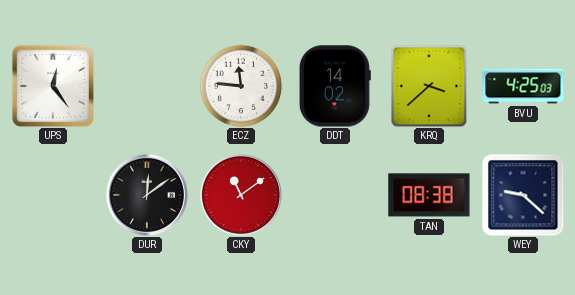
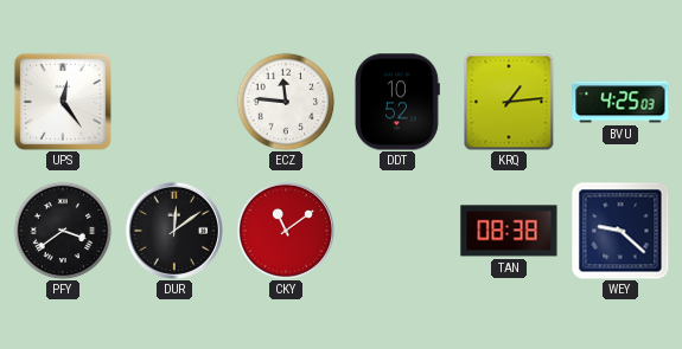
DDT: 14:02 -> 10:52 (397, 102)
KRQ: 3:38 -> 1:14 (509, 102)
PFY: none -> 3:39 (63, 231)
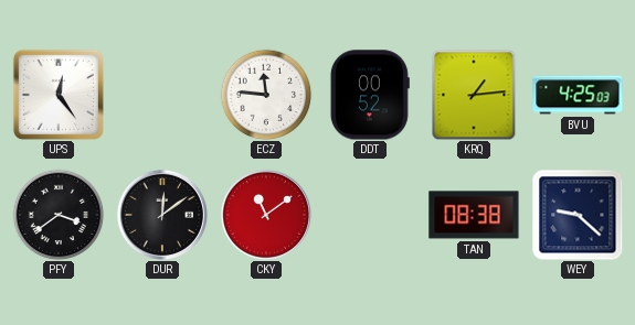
DDT: 10:52 -> 00:52 (370, 95)
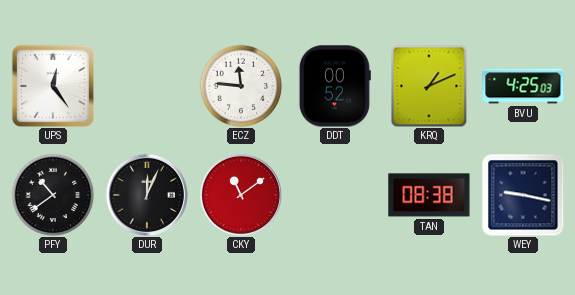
KRQ: 1:14 -> 1:11 (429, 86)
PFY: 3:39 -> 10:39 (53, 195)
DUR: 12:09 -> 12:04 (147, 195)
WEY: 9:22 -> 9:17 (523, 195)
